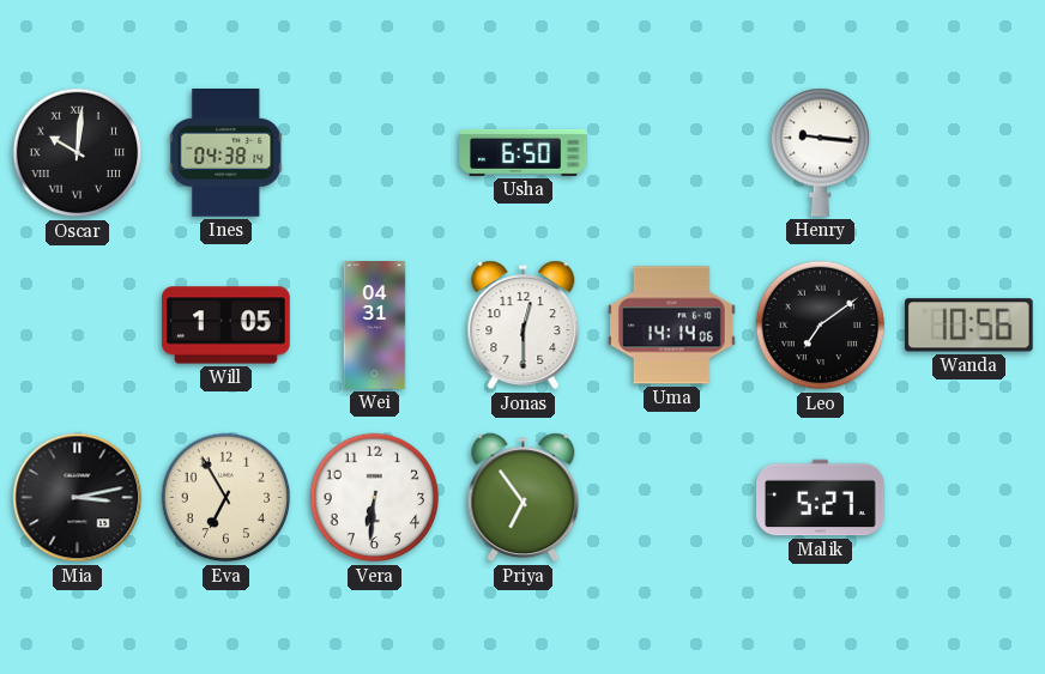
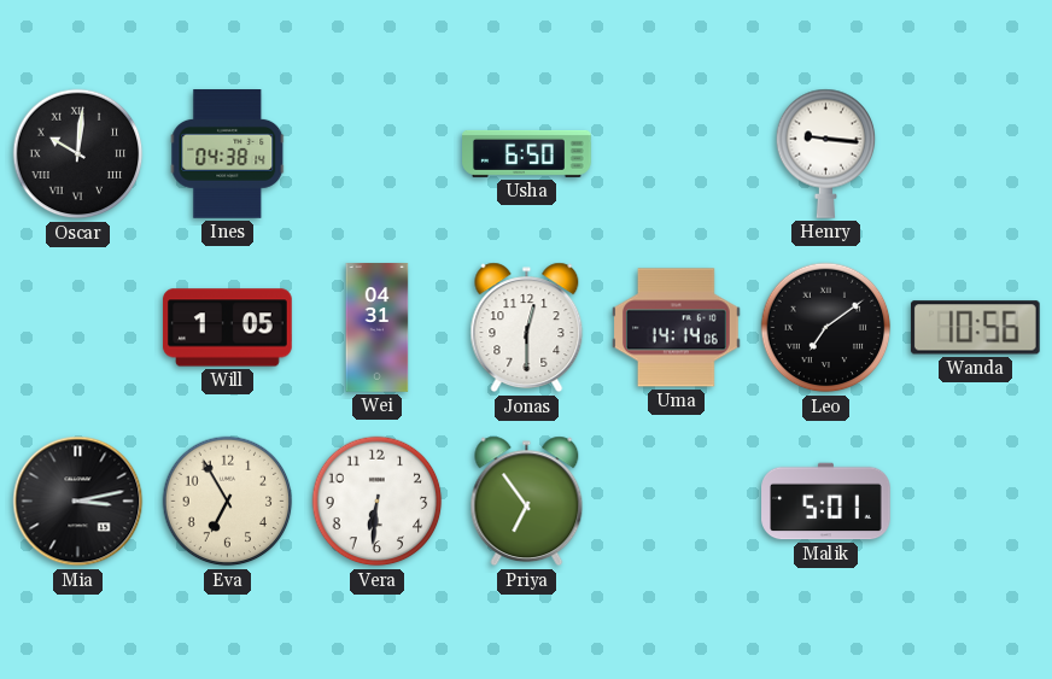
Malik: 5:27 -> 5:01 (826, 502)
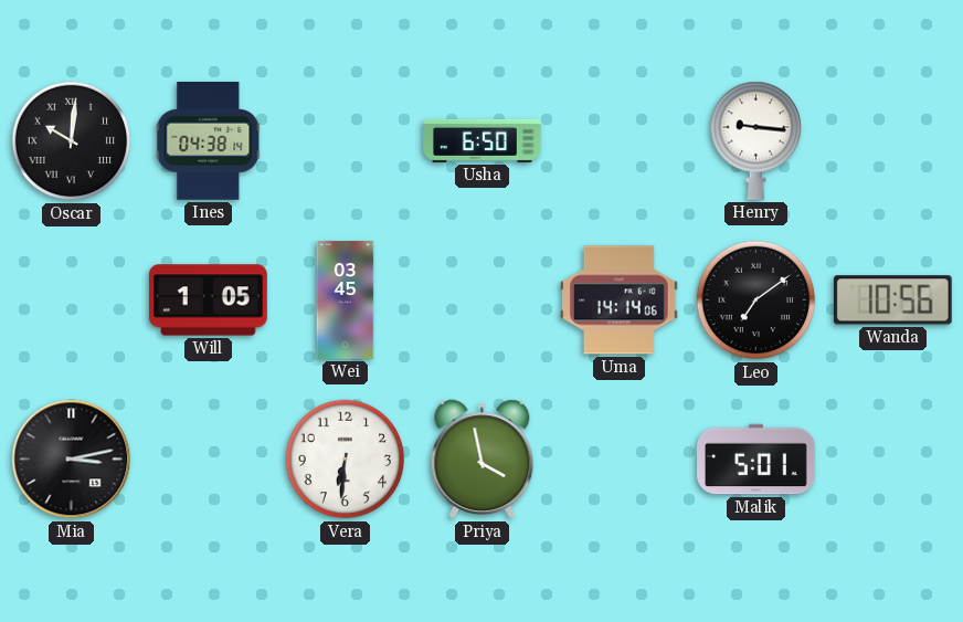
Wei: 04:31 -> 03:45 (346, 301)
Jonas: 12:30 -> none (527, 328)
Eva: 6:55 -> none (228, 502)
Priya: 6:54 -> 3:58 (483, 460)
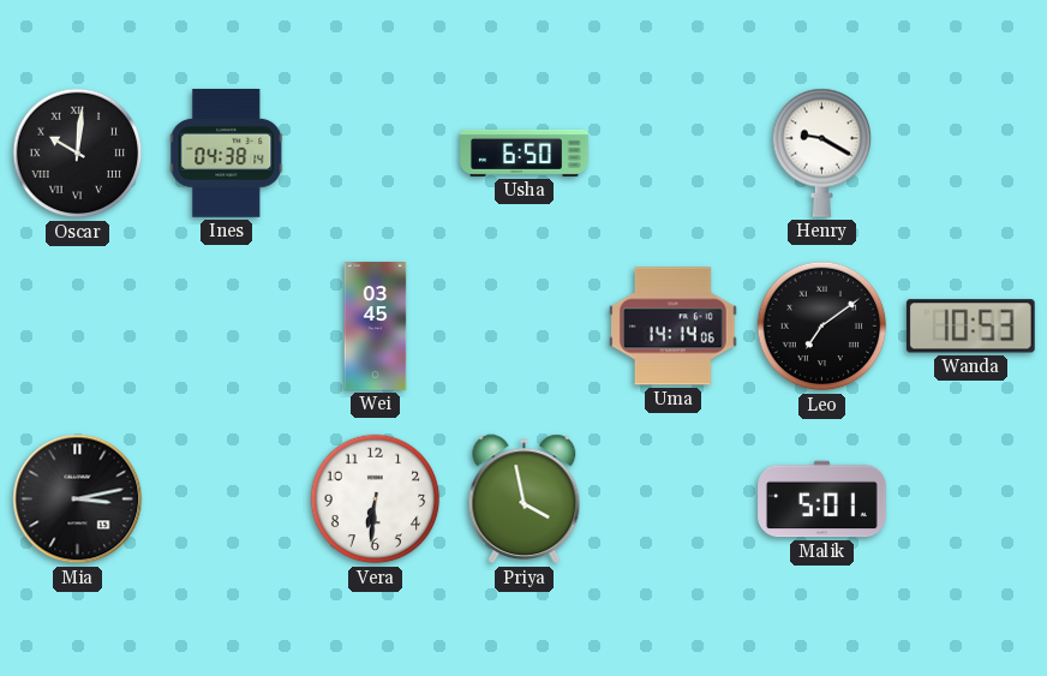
Henry: 9:16 -> 9:20 (822, 152)
Will: 1:05 -> none (209, 301)
Wanda: 10:56 -> 10:53 (970, 327)
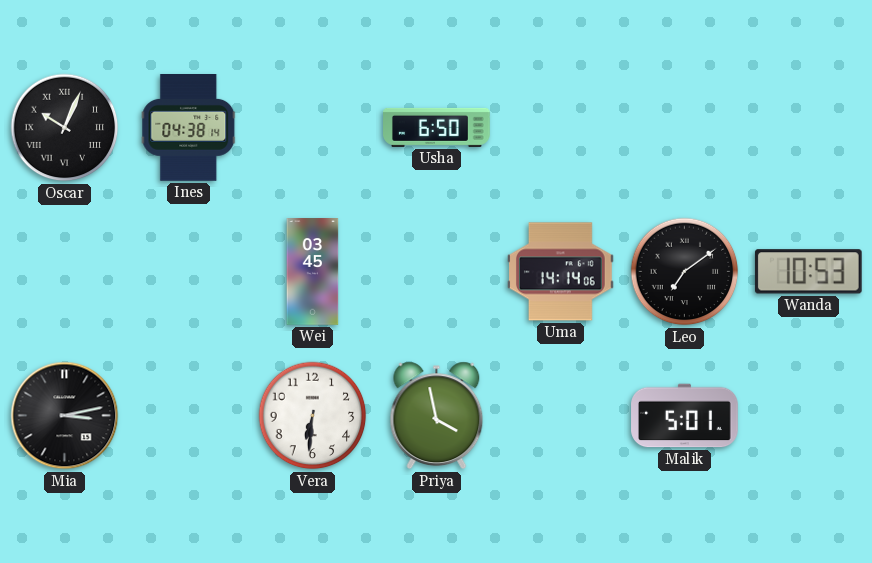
Oscar: 10:01 -> 10:04 (65, 128)
Henry: 9:20 -> none (822, 152)
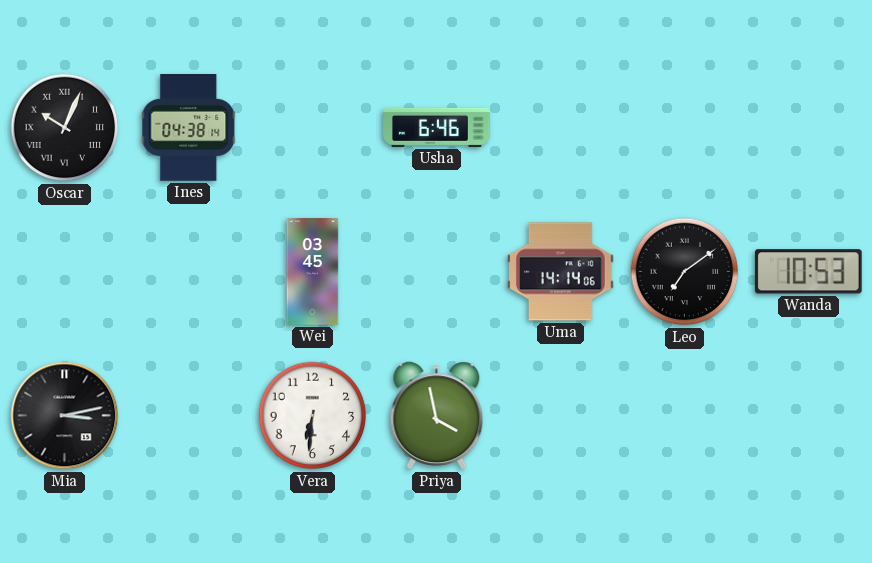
Usha: 6:50 -> 6:46 (437, 127)
Malik: 5:01 -> none (685, 416)
